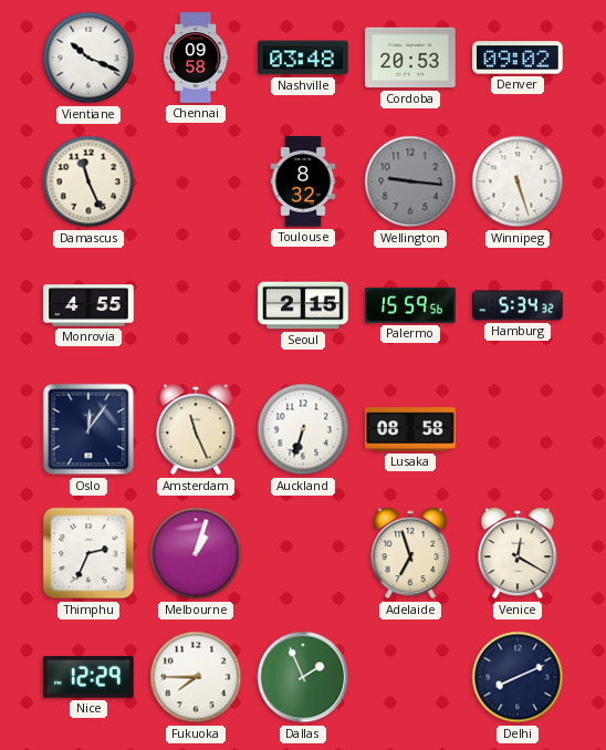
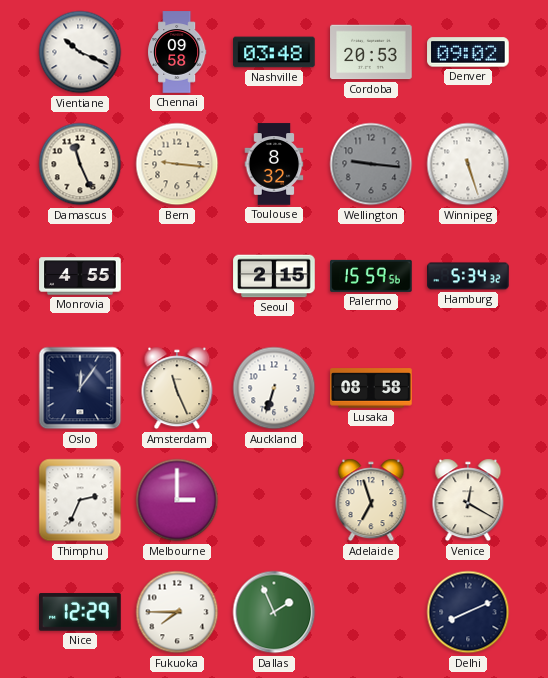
Bern: none -> 9:16 (177, 164)
Melbourne: 1:03 -> 3:00 (177, 500)
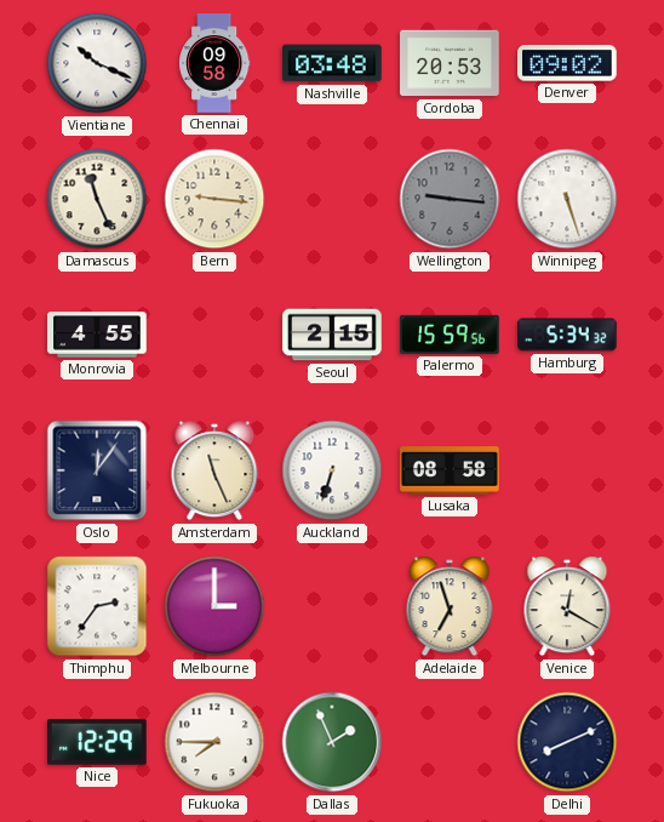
Toulouse: 8:32 -> none (274, 164)
Thimphu: 2:34 -> 2:36 (97, 606)
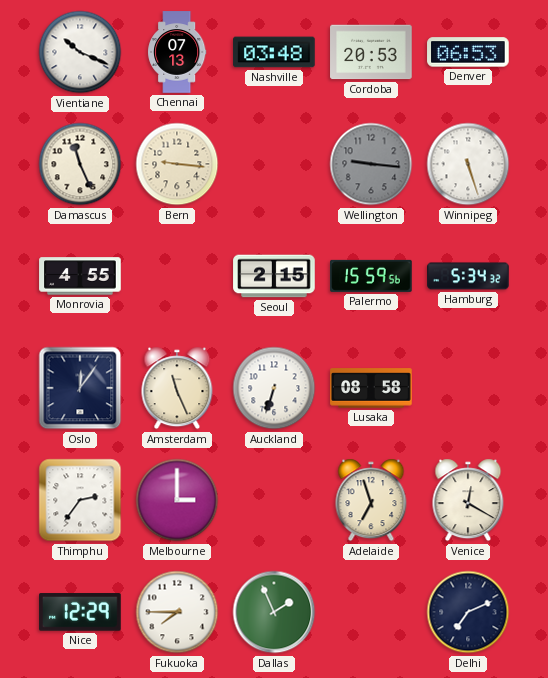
Chennai: 09:58 -> 07:13 (178, 52)
Denver: 09:02 -> 06:53 (468, 52)
Delhi: 8:11 -> 7:11 (468, 612)
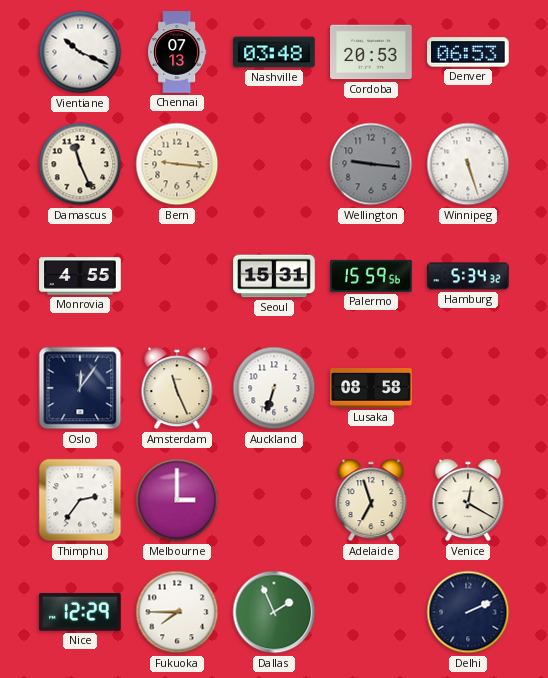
Seoul: 2:15 -> 15:31 (274, 276)
Delhi: 7:11 -> 2:11 (468, 612)
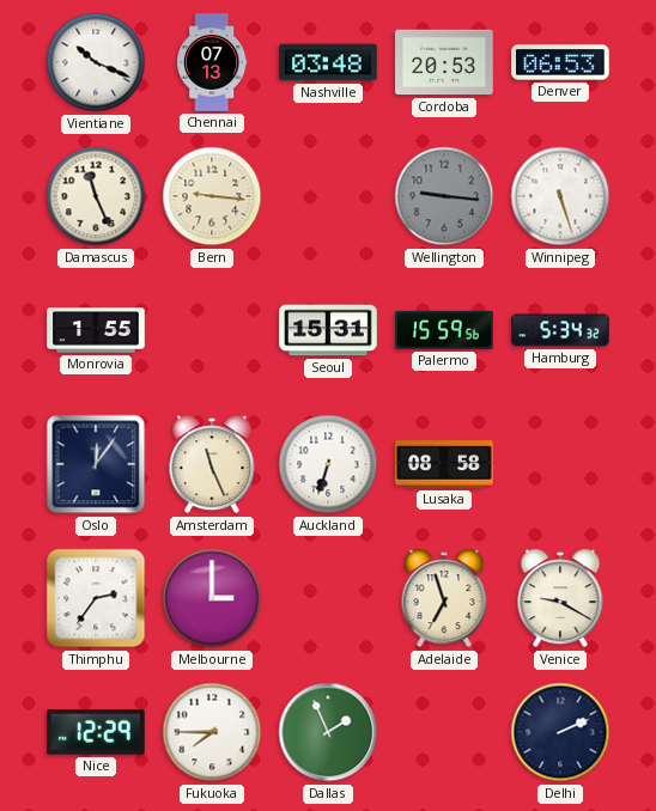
Monrovia: 4:55 -> 1:55 (96, 330)
Venice: 12:20 -> 9:20 (560, 598)
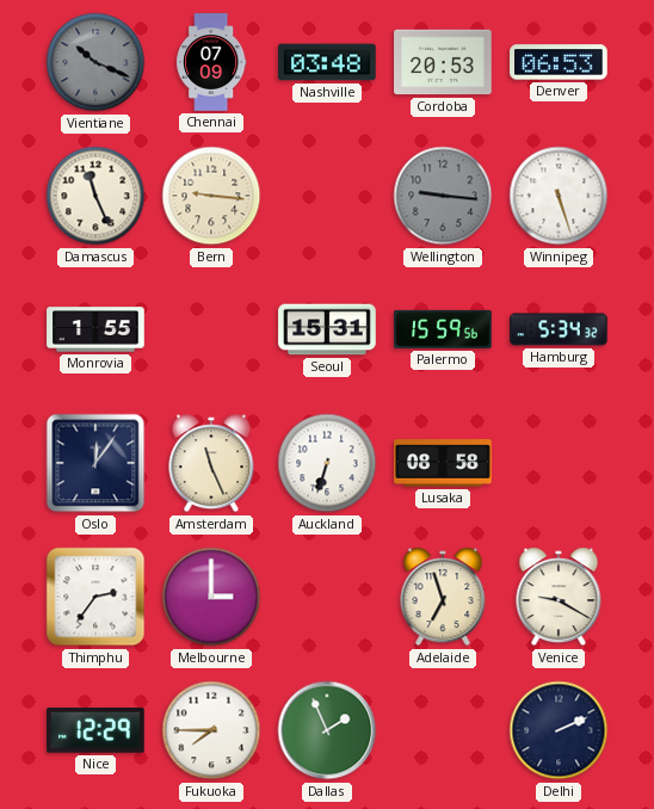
Vientiane dial: white -> grey (95, 62)
Chennai: 07:13 -> 07:09 (212, 62)
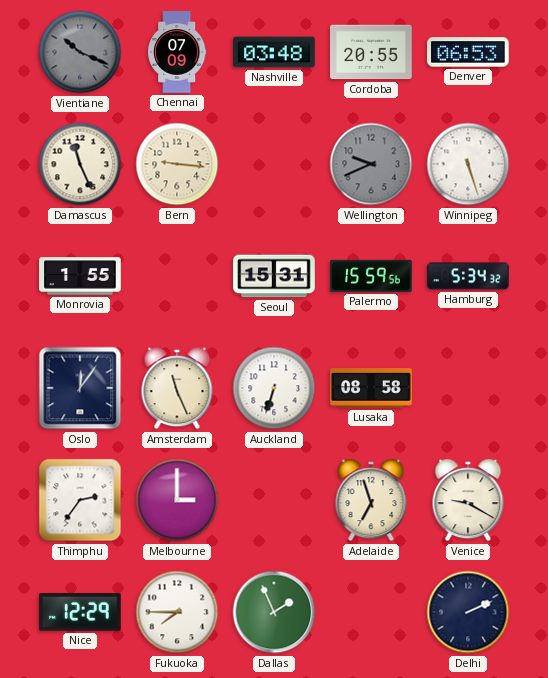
Cordoba: 20:53 -> 20:55 (371, 52)
Wellington: 9:16 -> 9:41 (371, 164)
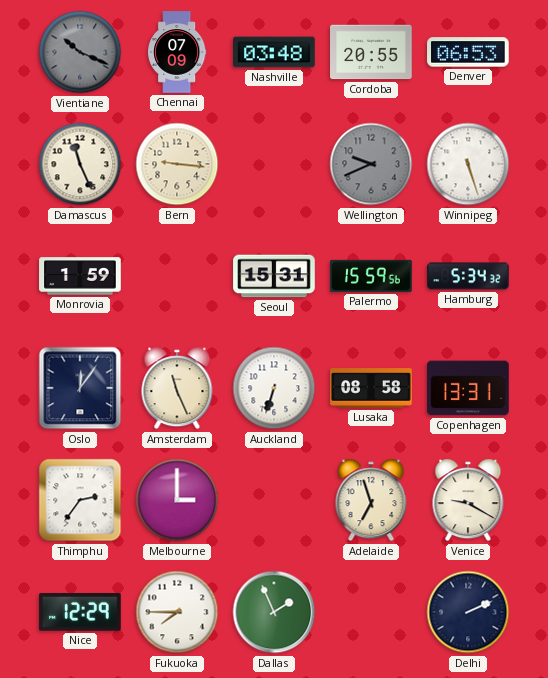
Monrovia: 1:55 -> 1:59 (80, 276)
Copenhagen: none -> 13:31 (468, 388)
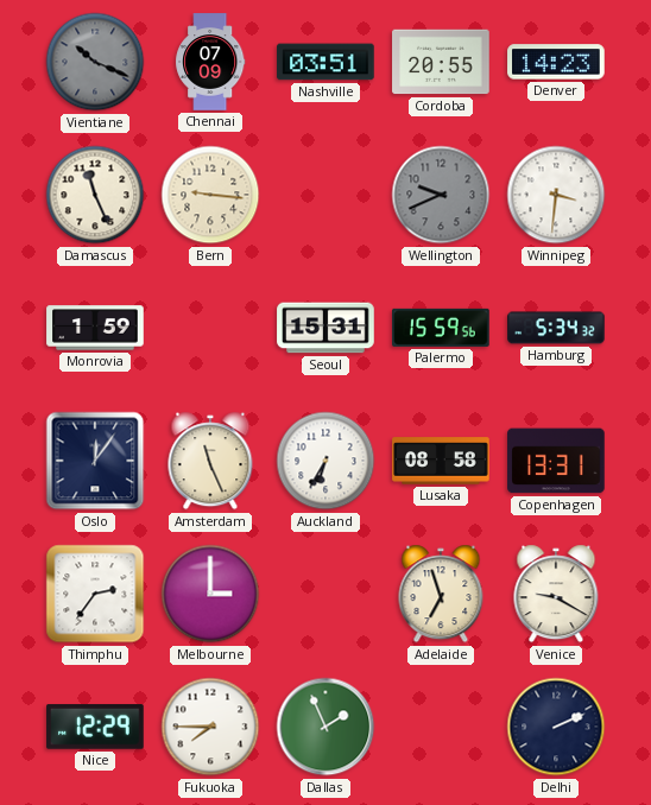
Nashville: 03:48 -> 03:51 (325, 62)
Denver: 06:53 -> 14:23 (556, 62)
Winnipeg: 5:27 -> 3:31 (556, 195)
Auckland: 6:33 -> 6:35 (325, 461)
